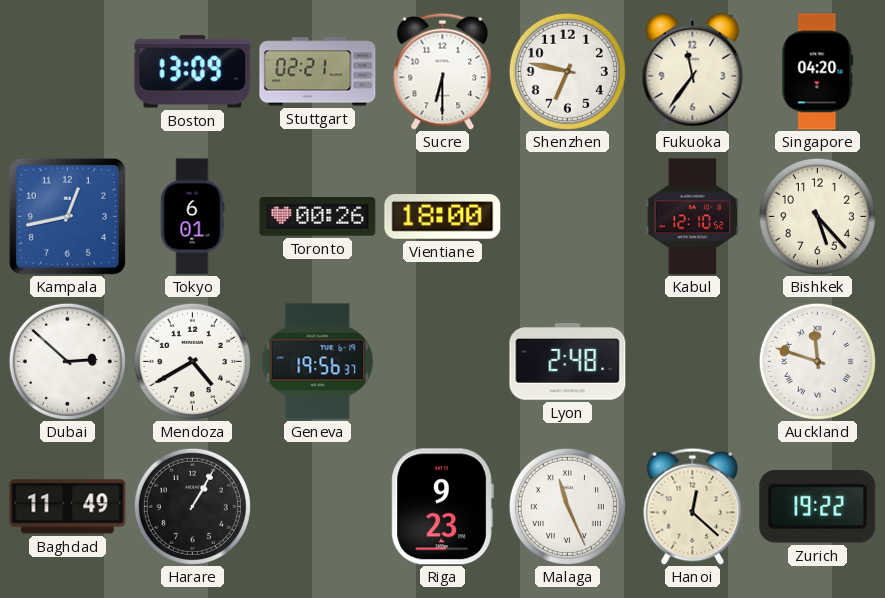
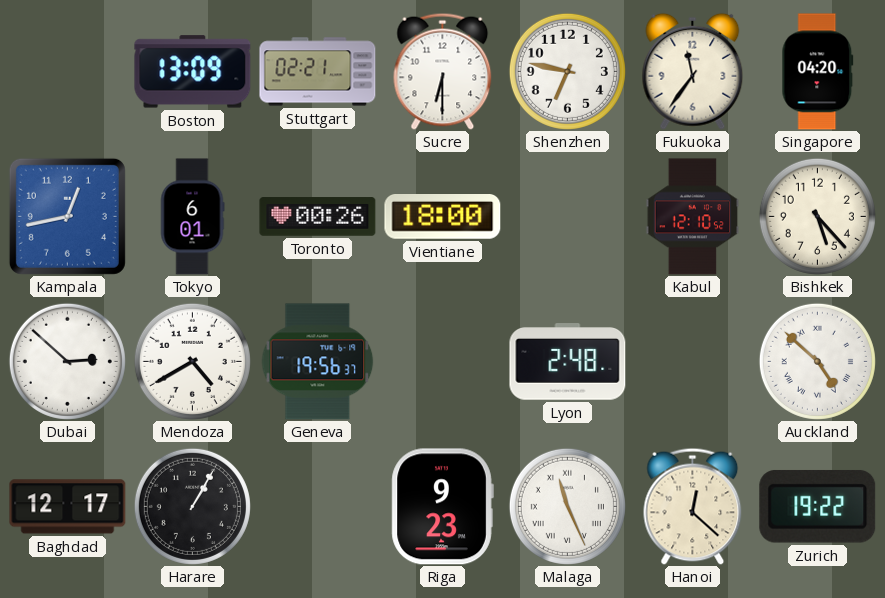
Auckland: 11:48 -> 4:52 (817, 361)
Baghdad: 11:49 -> 12:17 (68, 507)
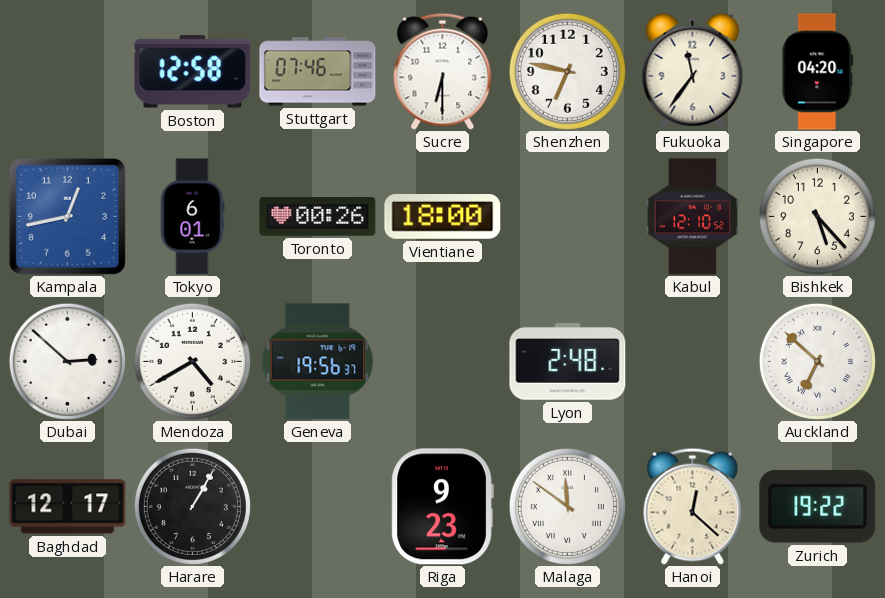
Boston: 13:09 -> 12:58 (193, 72)
Stuttgart: 02:21 -> 07:46 (318, 72)
Auckland: 4:52 -> 6:52 (817, 361)
Malaga: 11:26 -> 11:51 (567, 506)
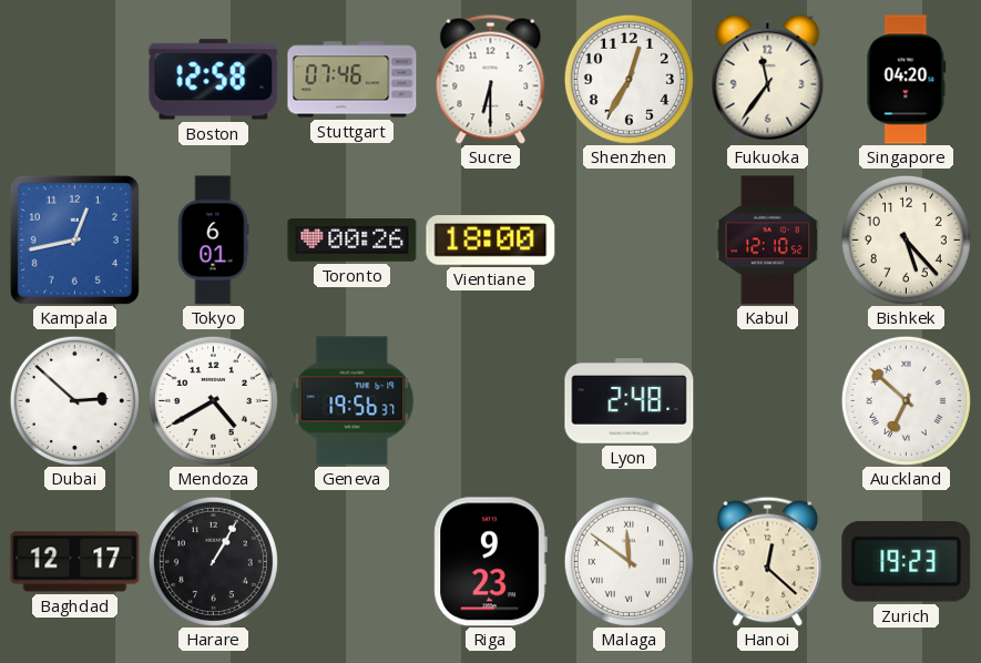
Shenzhen: 6:47 -> 12:35 (629, 79)
Zurich: 19:22 -> 19:23 (907, 561)
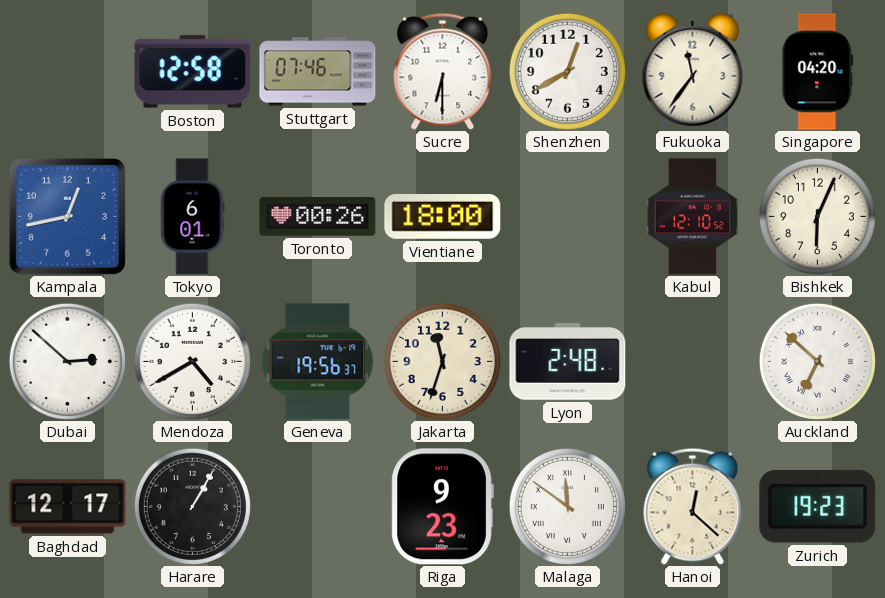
Shenzhen: 12:35 -> 12:40 (567, 71)
Bishkek: 5:23 -> 6:04 (817, 216)
Jakarta: none -> 11:33 (442, 361)
